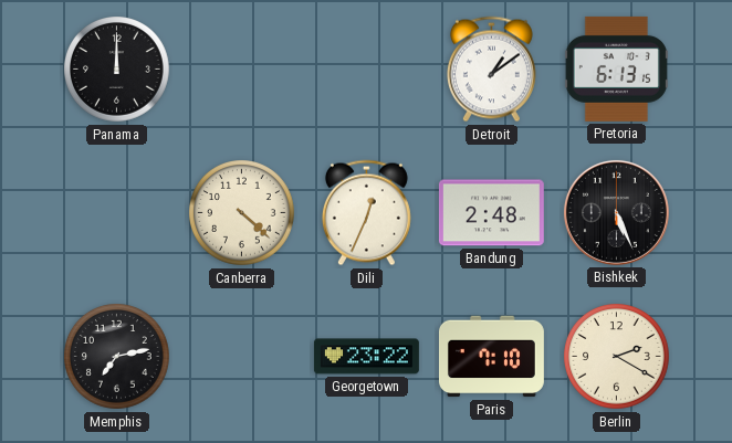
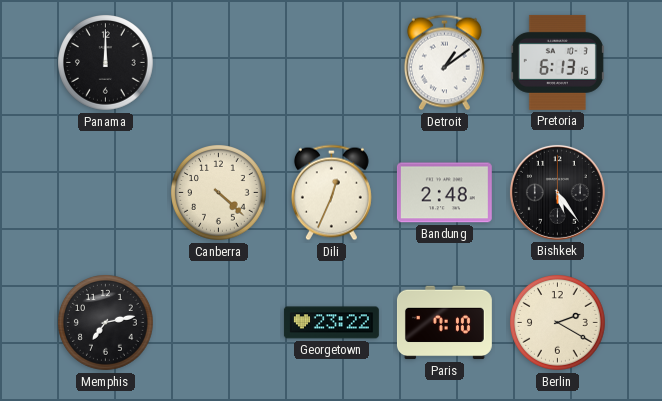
Bishkek: 5:26 -> 5:24 (557, 192)
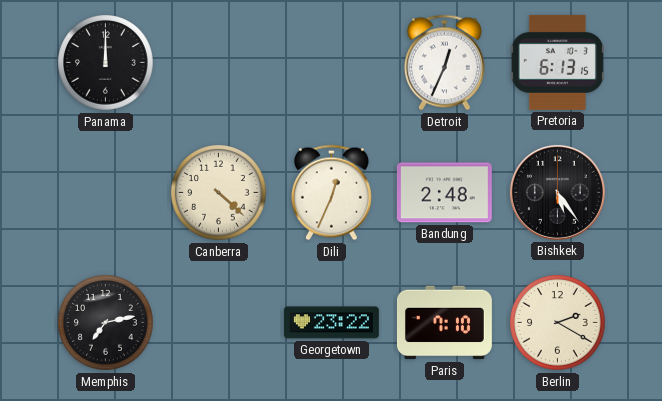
Detroit: 1:09 -> 12:34 (444, 63)
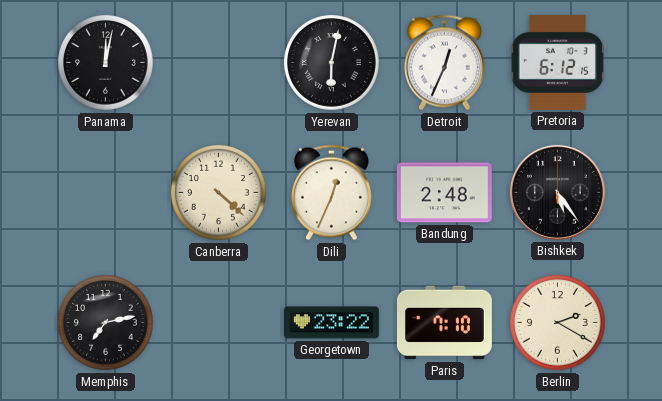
Panama: 12:00 -> 12:02 (106, 63)
Yerevan: none -> 6:02 (332, 63)
Pretoria: 6:13 -> 6:12 (557, 62)
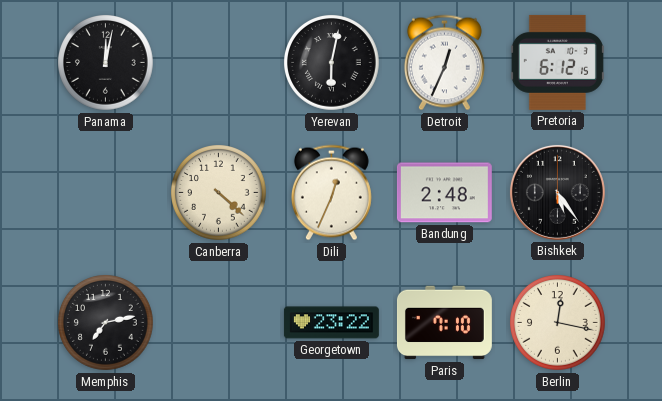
Berlin: 2:20 -> 12:17 (558, 323)
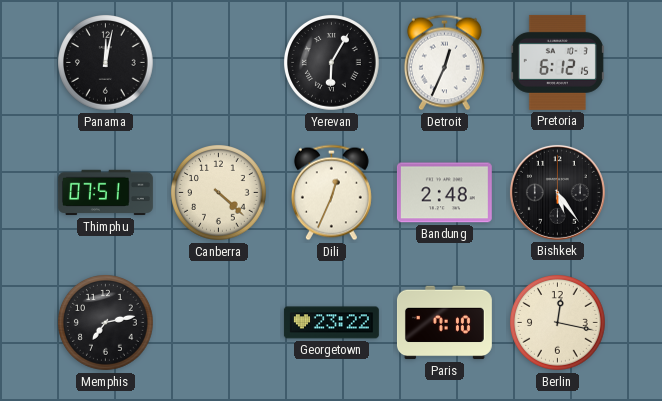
Yerevan: 6:02 -> 6:05 (332, 63)
Thimphu: none -> 07:51 (105, 193)
